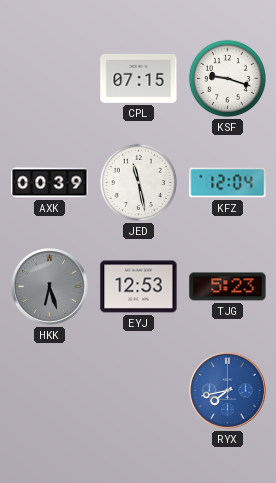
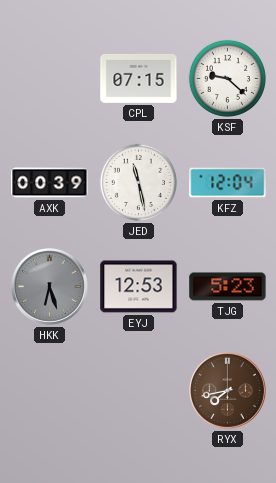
KSF: 9:18 -> 9:22 (227, 78)
RYX dial: blue -> brown (228, 391)
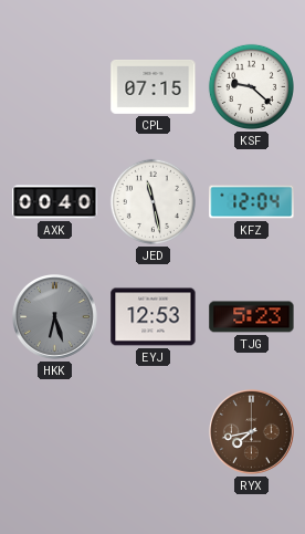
AXK: 00:39 -> 00:40 (55, 202)
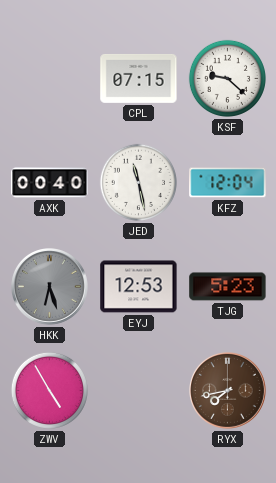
ZWV: none -> 4:55 (49, 390)
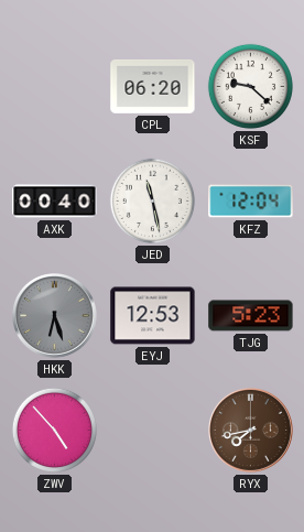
CPL: 07:15 -> 06:20 (153, 86)
ZWV: 4:55 -> 4:53 (54, 430)
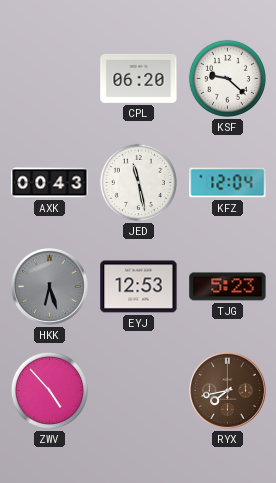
AXK: 00:40 -> 00:43 (50, 183)
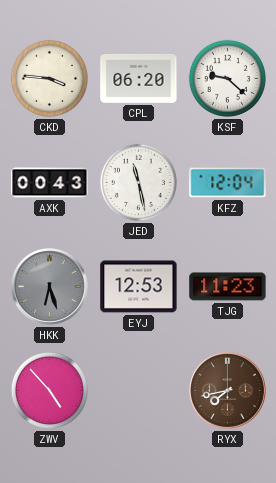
CKD: none -> 3:46 (49, 78)
TJG: 5:23 -> 11:23 (228, 287)
